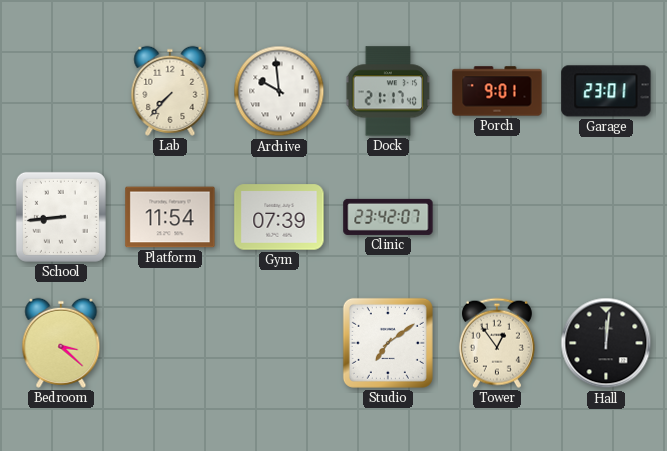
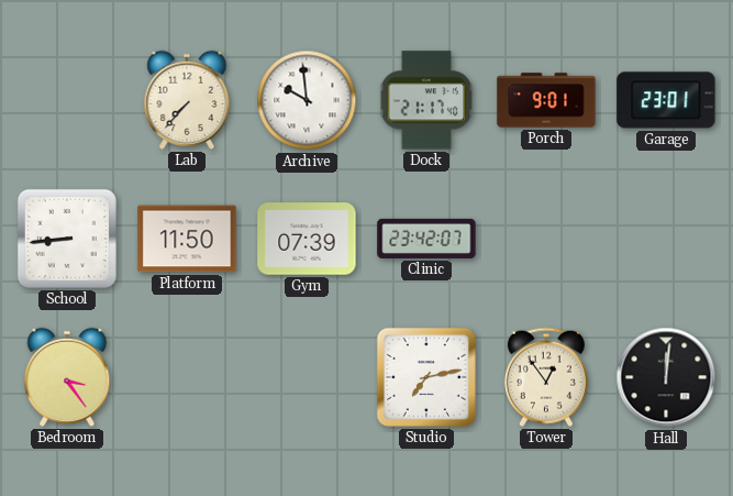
Platform: 11:54 -> 11:50 (187, 239)
Bedroom: 3:22 -> 3:24 (67, 377)
Studio: 7:09 -> 7:13 (426, 377)
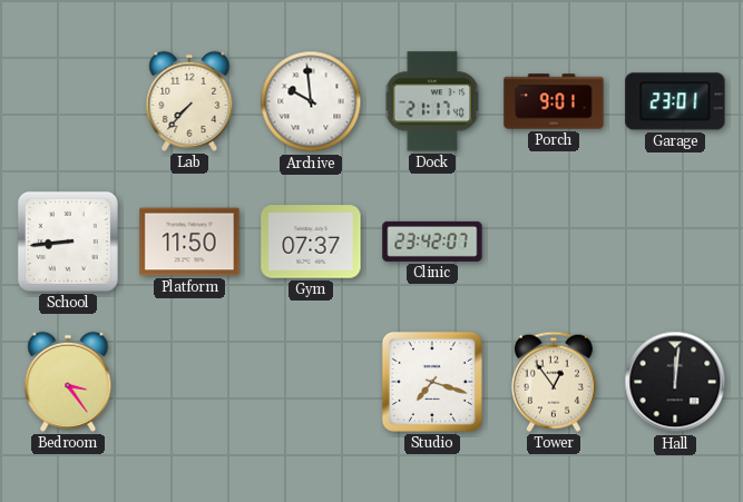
Gym: 07:39 -> 07:37 (311, 242)
Studio: 7:13 -> 7:18 (432, 382)
